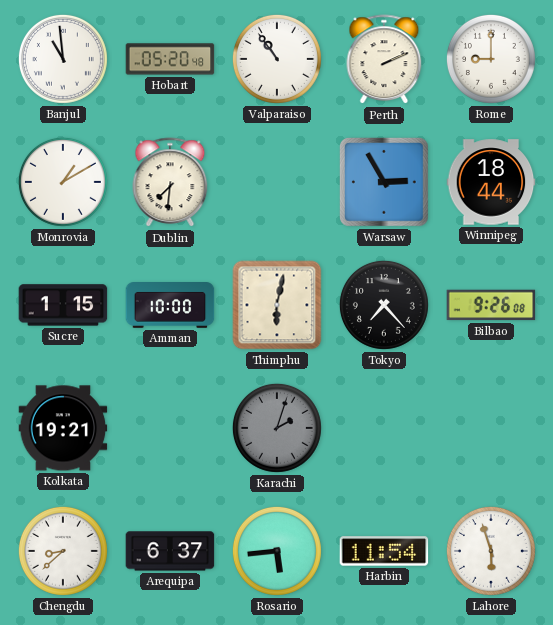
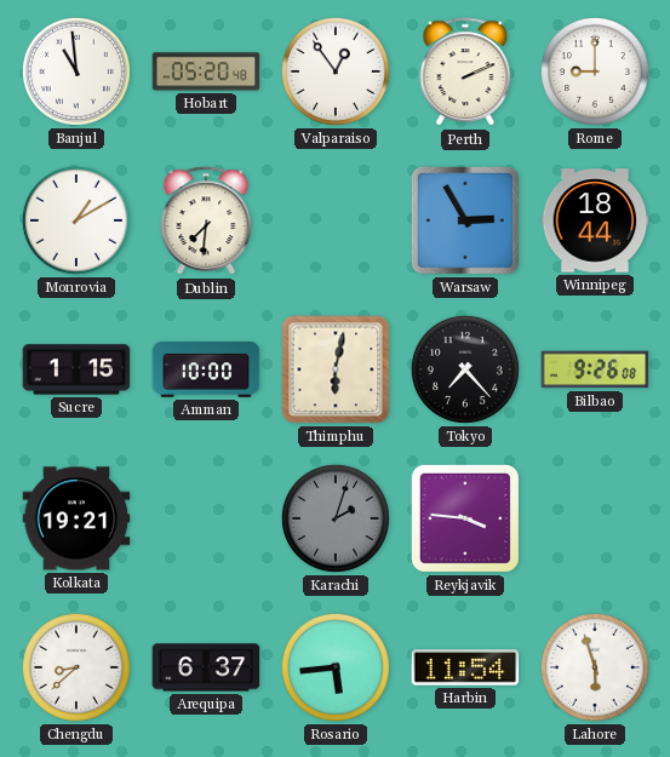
Valparaiso: 10:54 -> 12:54 (336, 71)
Reykjavik: none -> 3:46 (465, 518)
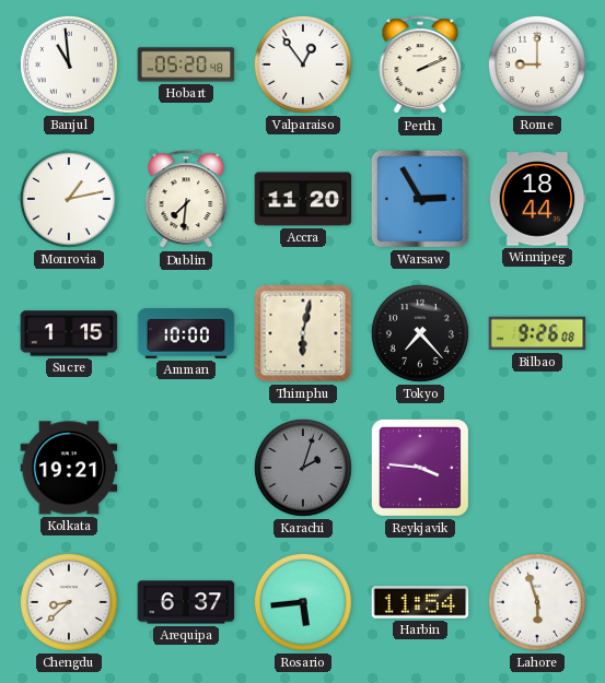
Monrovia: 1:10 -> 1:13 (69, 199)
Accra: none -> 11:20 (303, 199)
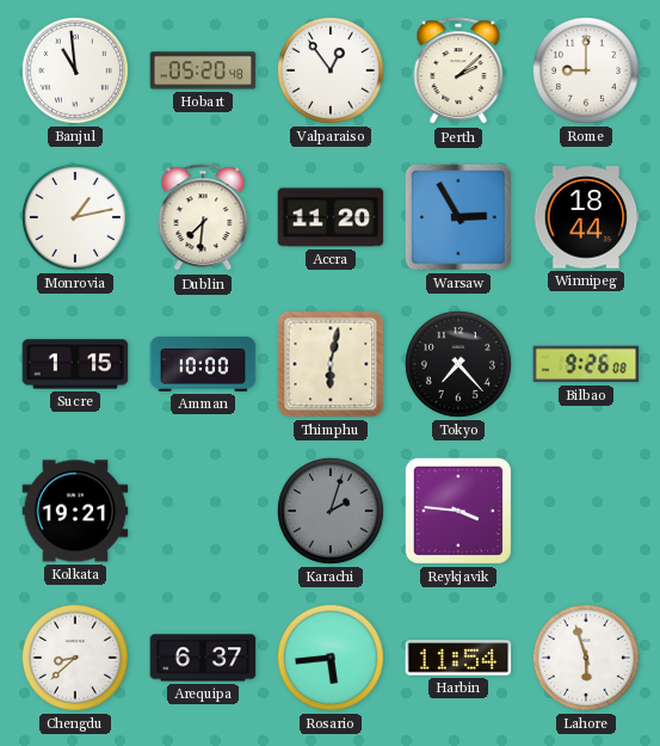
Perth: 2:11 -> 2:08 (458, 72)
